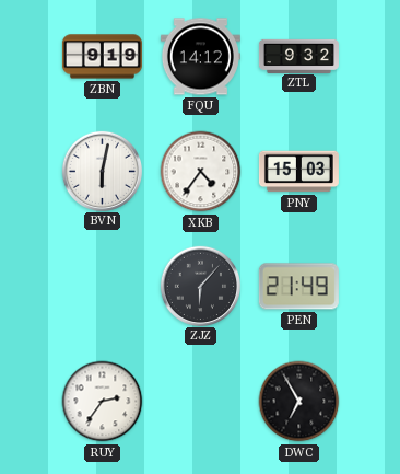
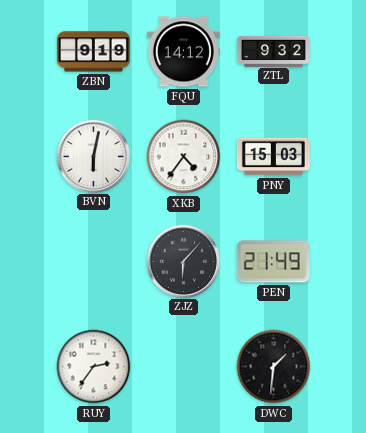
DWC: 6:55 -> 1:31 (274, 367)
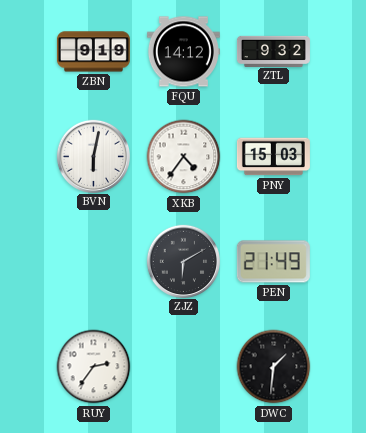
ZJZ: 6:07 -> 6:10 (183, 261)
